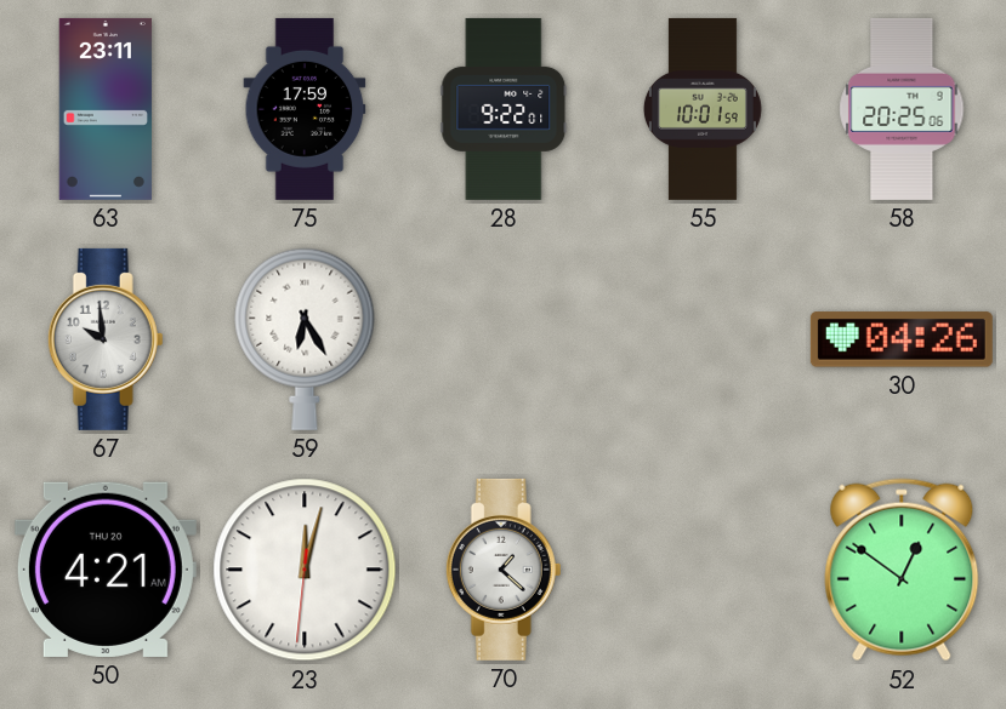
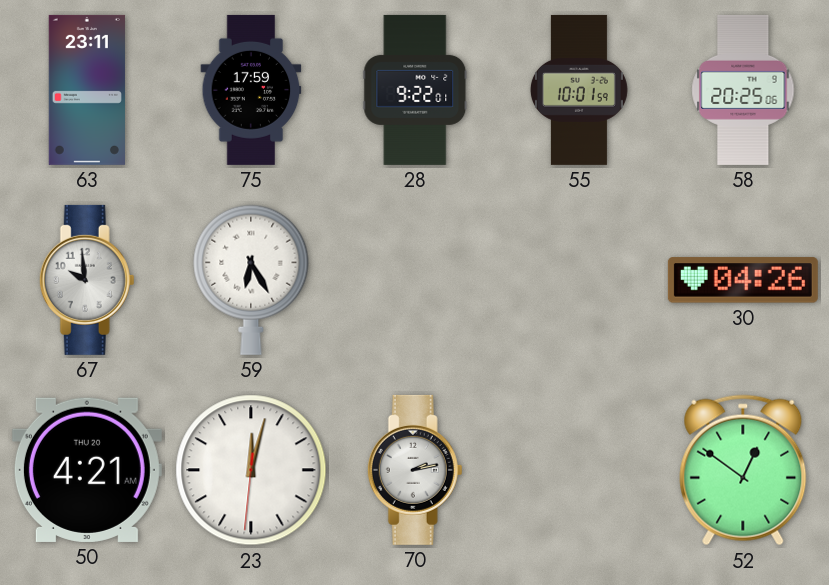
70: 1:22 -> 2:13 (415, 470)
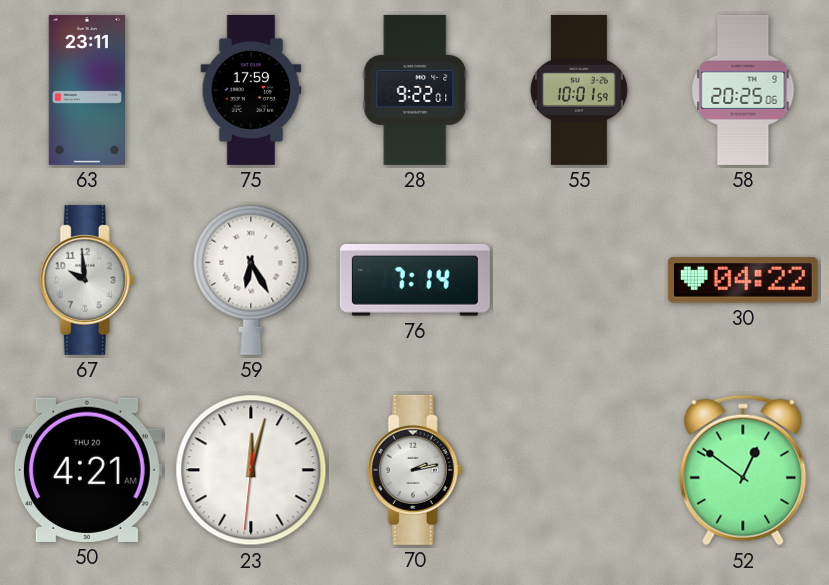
76: none -> 7:14 (415, 281)
30: 04:26 -> 04:22 (743, 280)
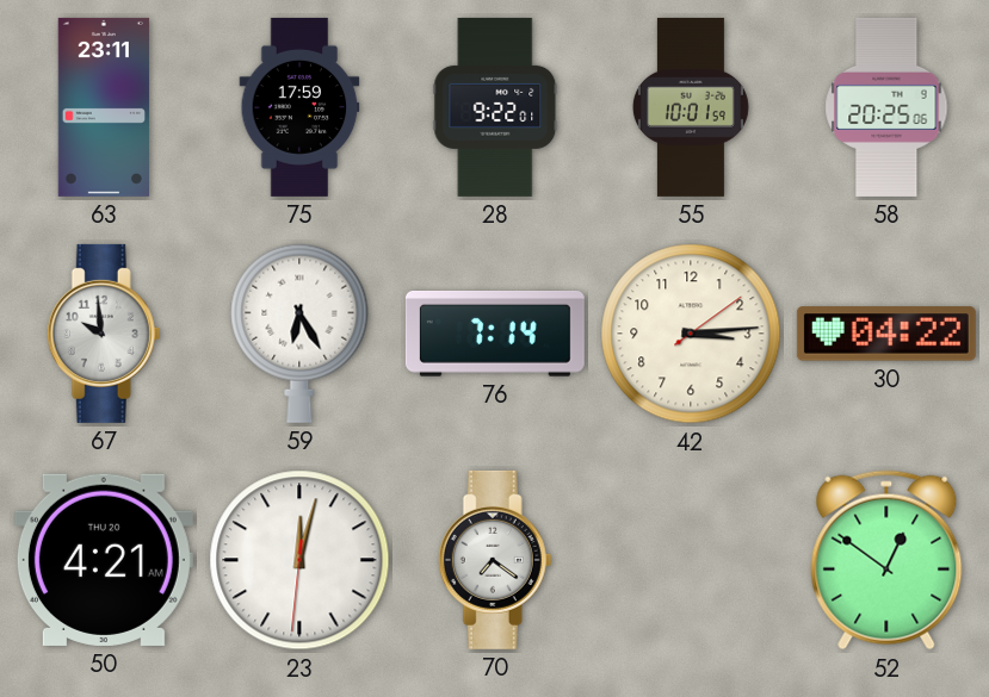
42: none -> 3:14 (691, 334)
70: 2:13 -> 7:21 (495, 560)
